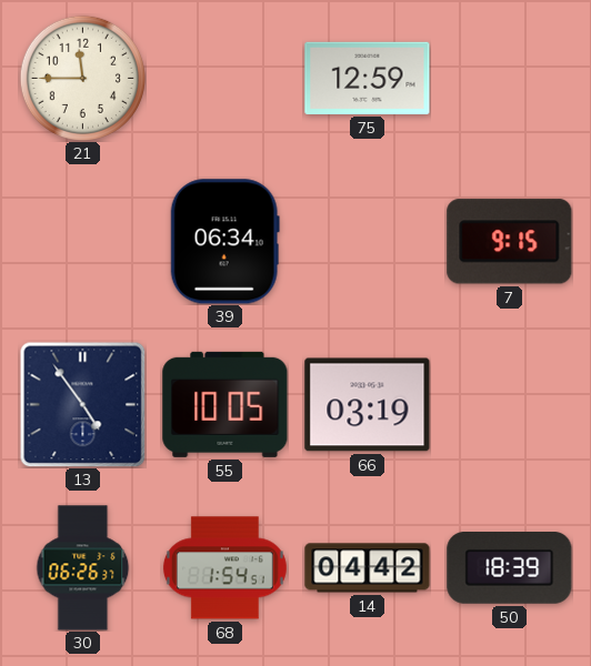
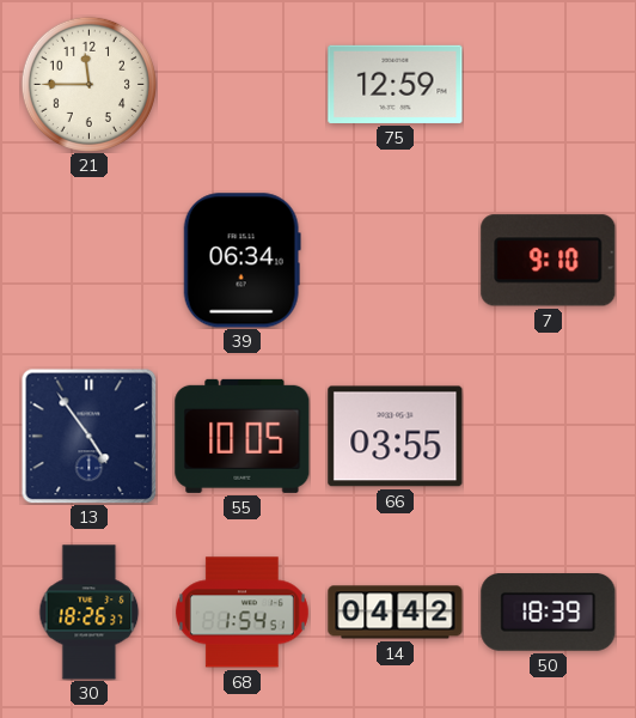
7: 9:15 -> 9:10 (549, 261)
66: 03:19 -> 03:55 (396, 437)
30: 06:26 -> 18:26 (90, 613)
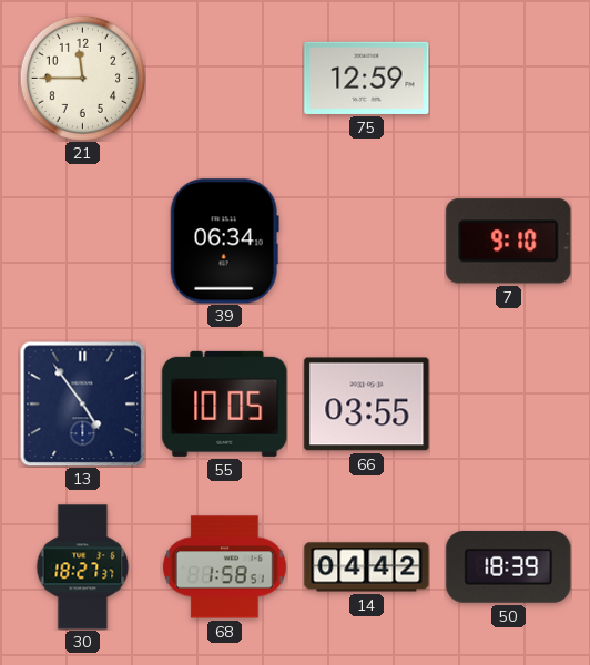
30: 18:26 -> 18:27 (83, 567)
68: 1:54 -> 1:58 (224, 567)
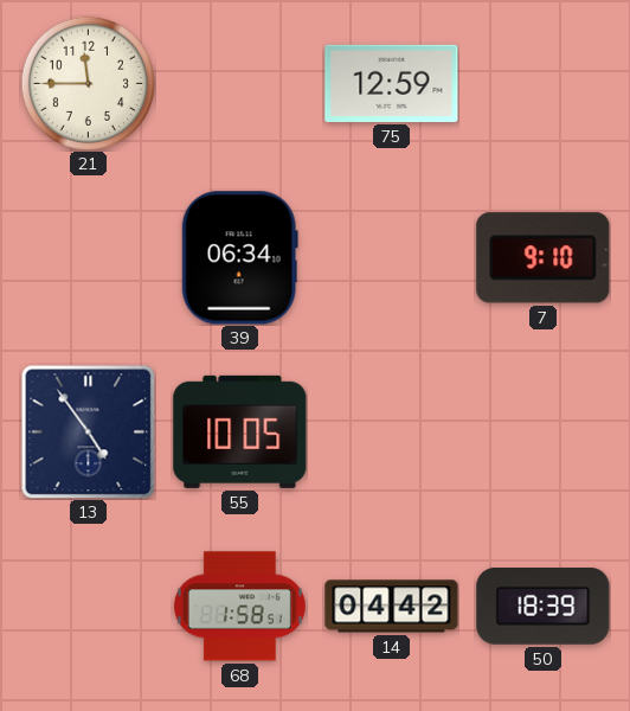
66: 03:55 -> none (367, 405)
30: 18:27 -> none (83, 567)
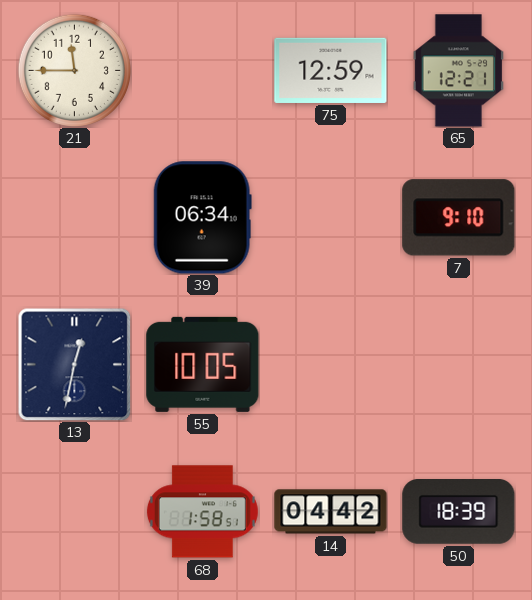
65: none -> 12:21 (458, 71)
13: 4:54 -> 12:32 (74, 364)
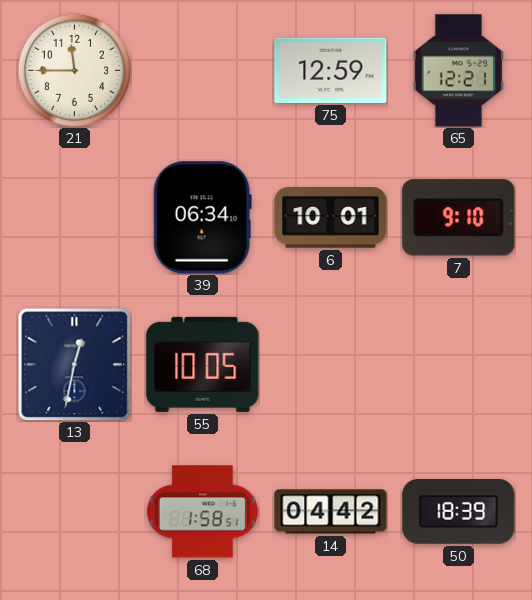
6: none -> 10:01 (331, 218)
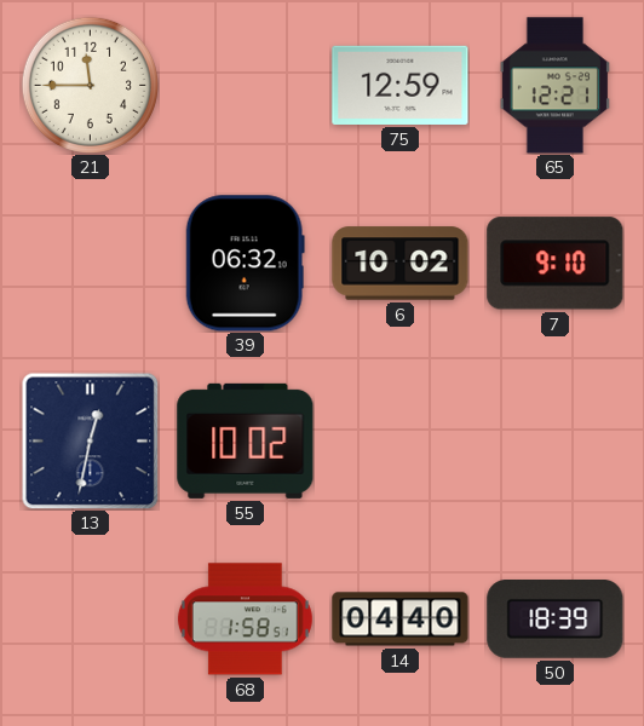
39: 06:34 -> 06:32 (245, 264)
6: 10:01 -> 10:02 (401, 264)
55: 10:05 -> 10:02 (246, 440)
14: 04:42 -> 04:40 (401, 620)
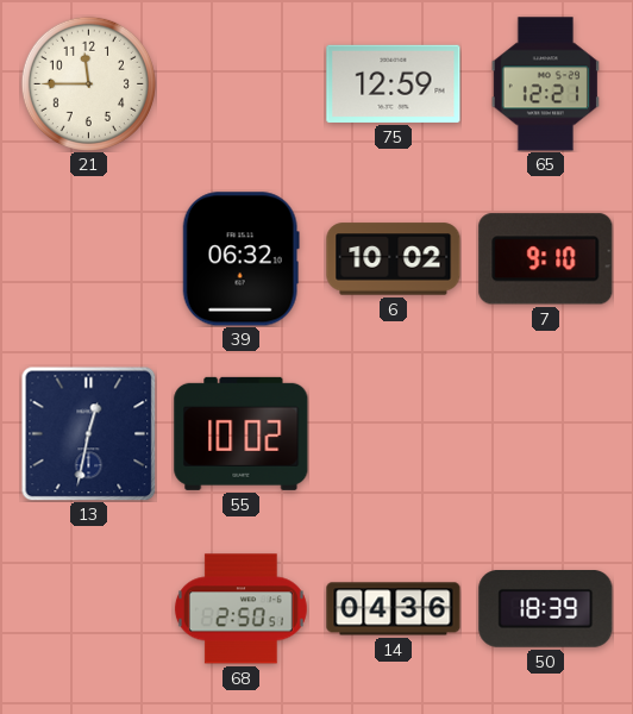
68: 1:58 -> 2:50 (240, 609)
14: 04:40 -> 04:36 (394, 609)
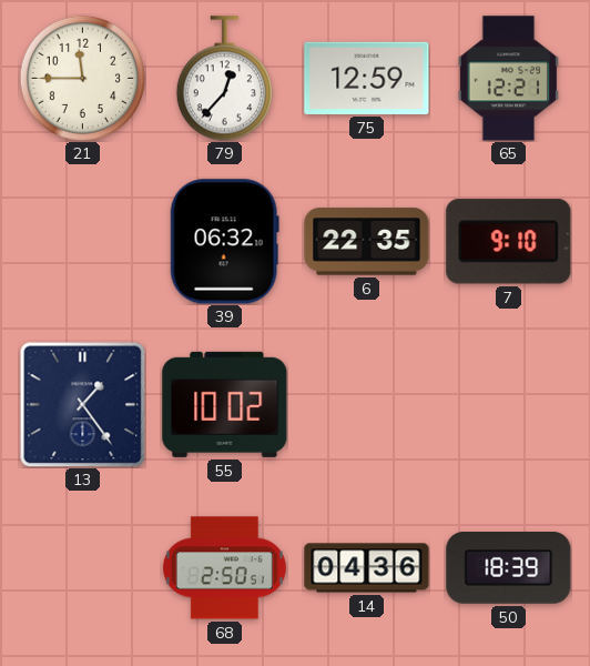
79: none -> 12:37 (224, 79)
6: 10:02 -> 22:35 (367, 242)
13: 12:32 -> 1:24 (82, 404)
